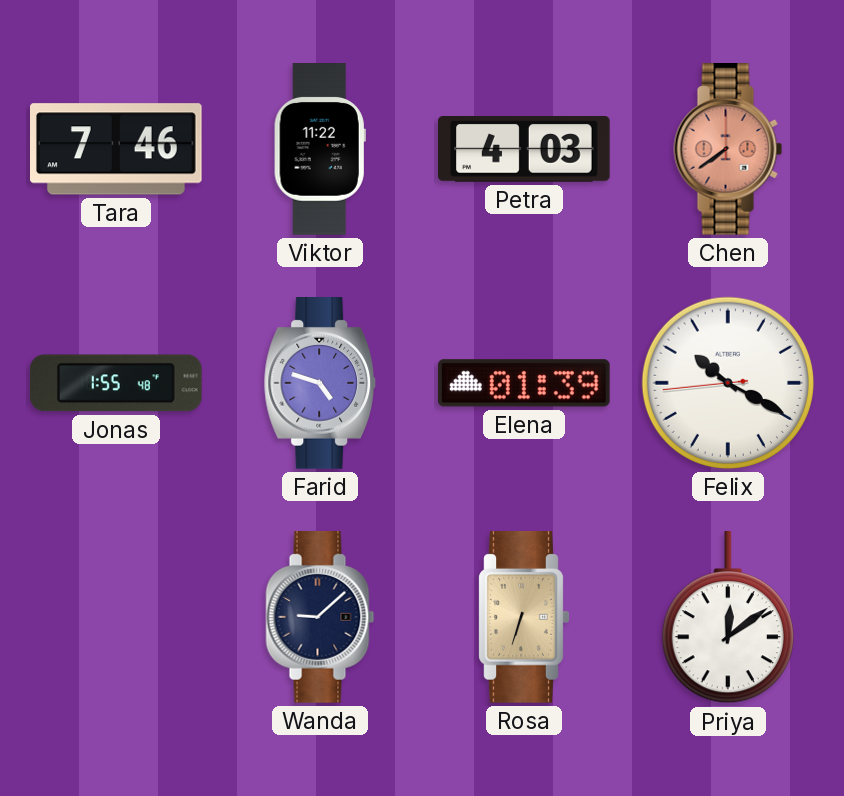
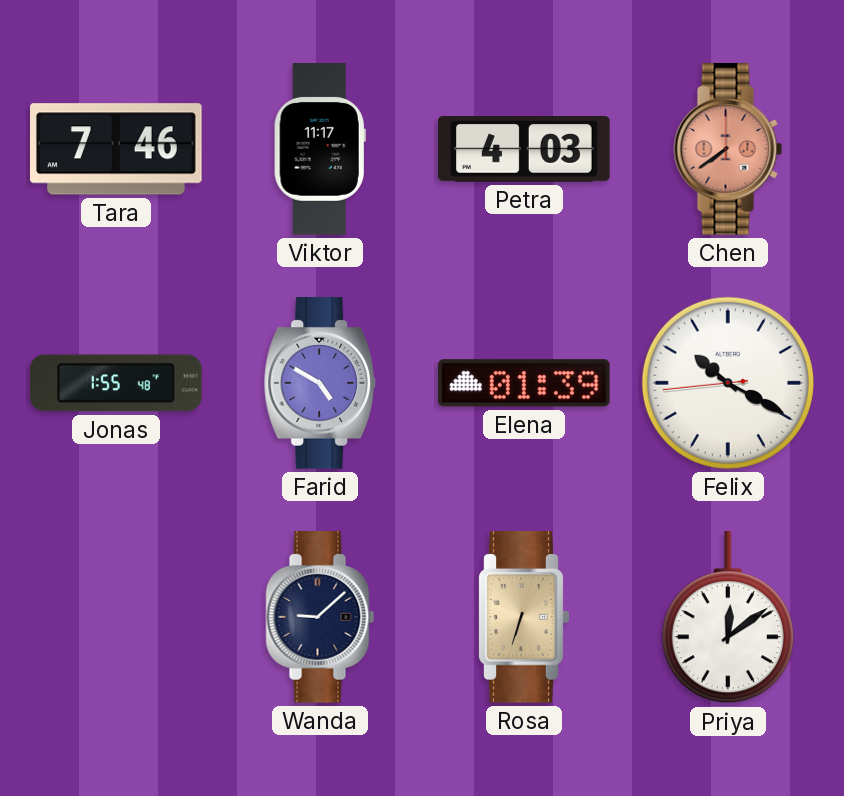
Viktor: 11:22 -> 11:17 (320, 149)
Farid: 4:48 -> 4:50 (320, 383)
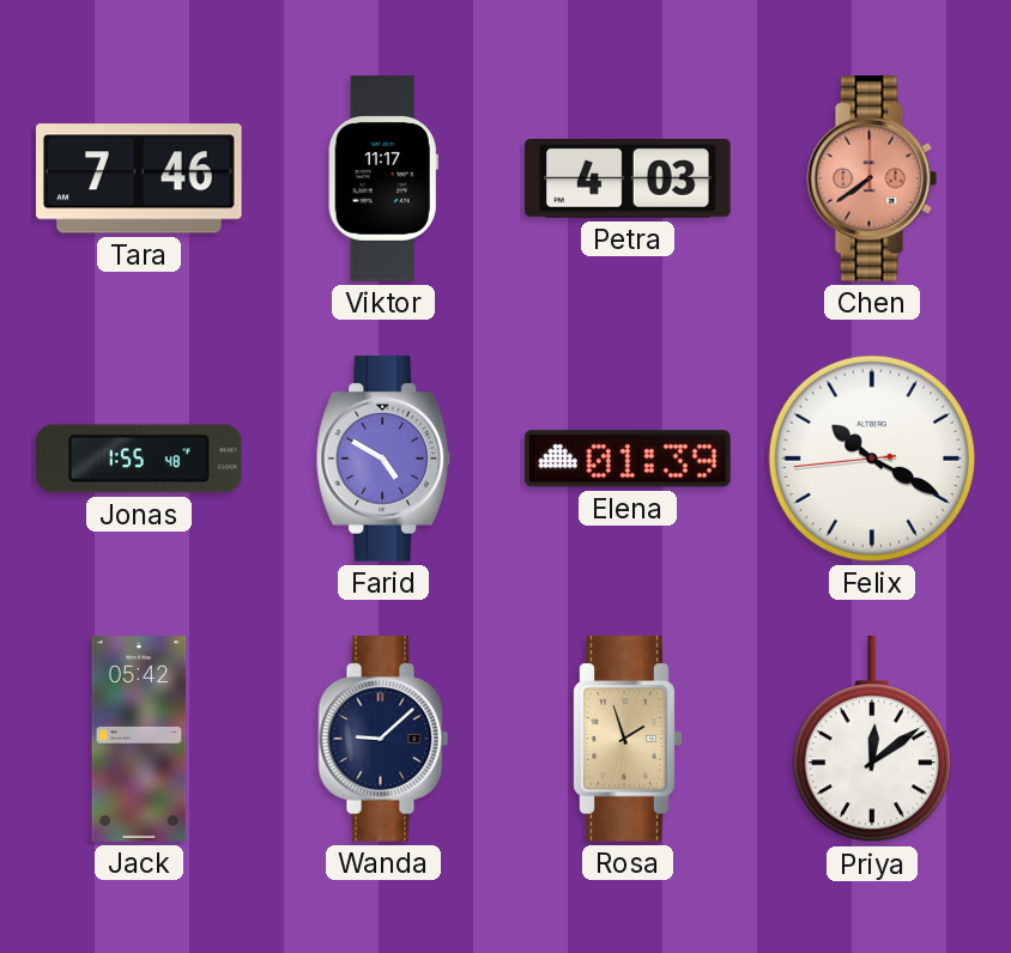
Jack: none -> 05:42 (139, 739)
Rosa: 6:33 -> 1:57 (628, 739)
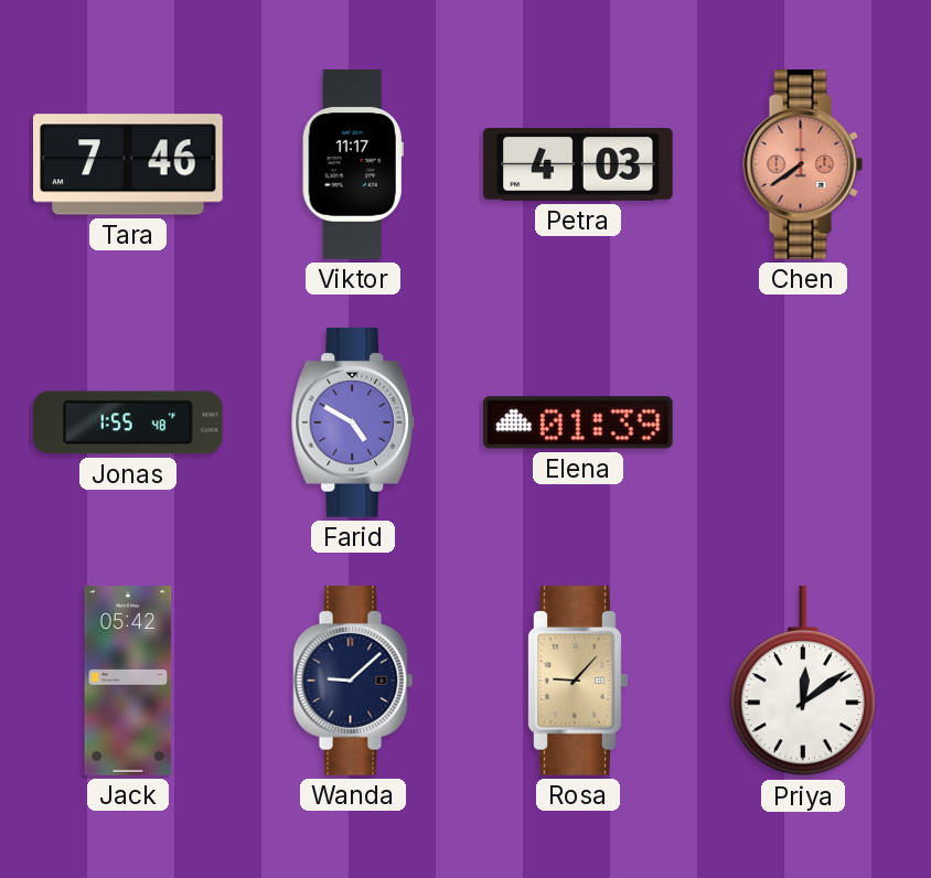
Felix: 10:19 -> none (872, 459)
Rosa: 1:57 -> 9:07 (578, 681)
